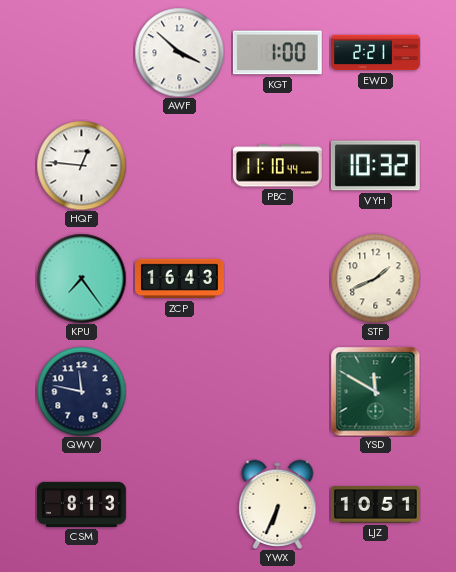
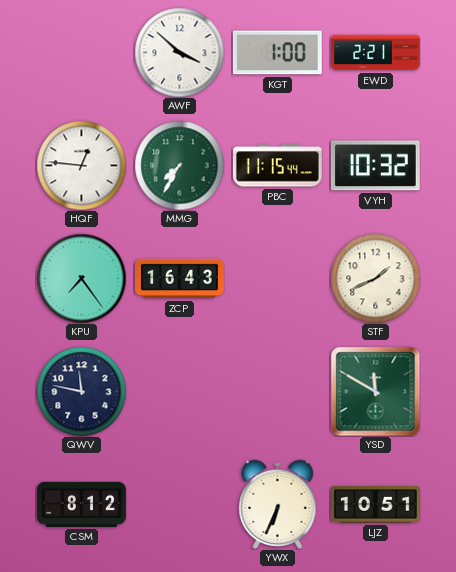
MMG: none -> 7:35 (179, 165)
PBC: 11:10 -> 11:15 (277, 166)
CSM: 8:13 -> 8:12 (82, 504)
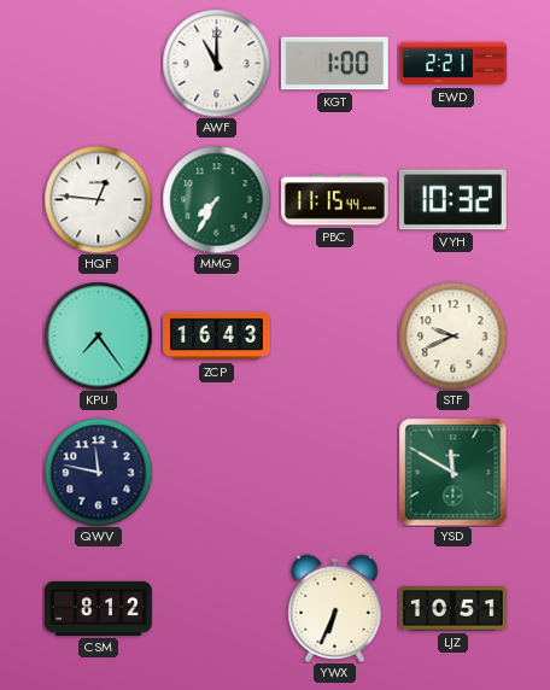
AWF: 3:52 -> 11:00 (216, 63)
STF: 1:41 -> 9:41 (452, 335)
